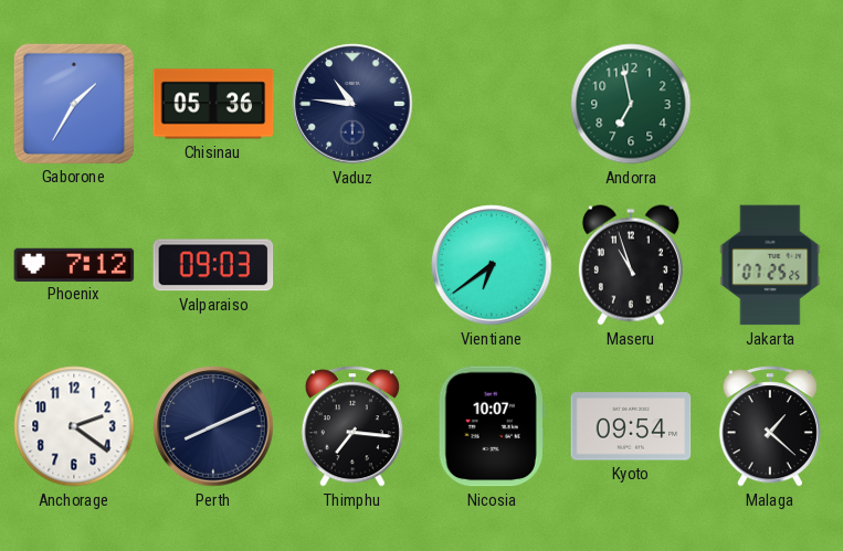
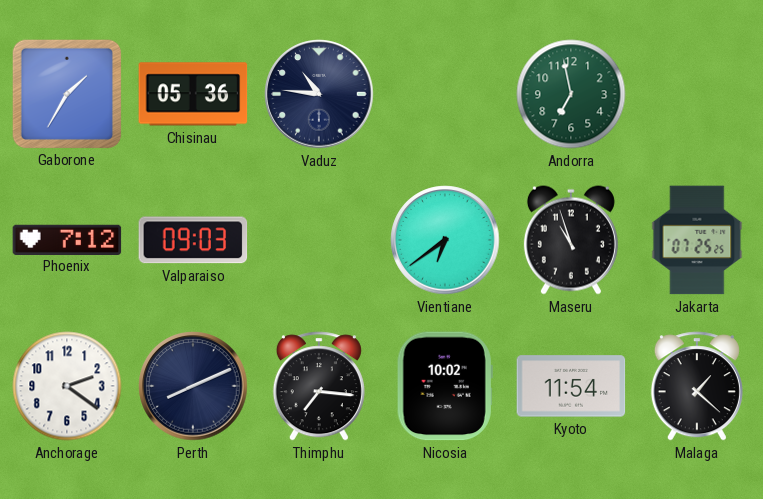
Nicosia: 10:07 -> 10:02 (445, 386)
Kyoto: 09:54 -> 11:54 (571, 386)
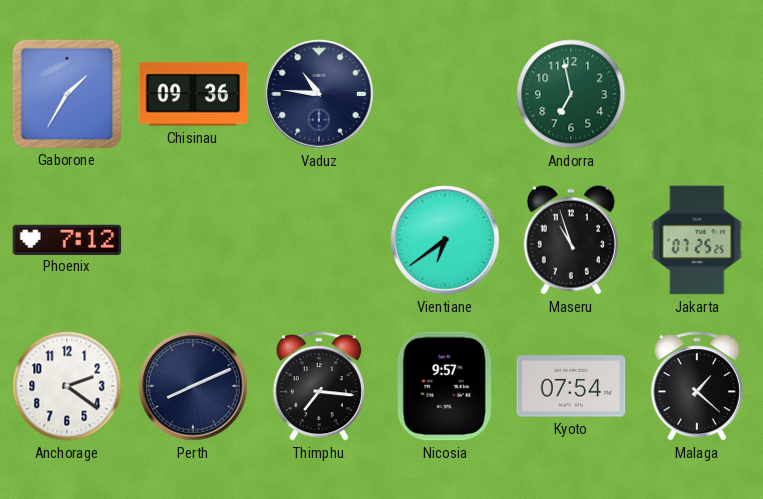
Chisinau: 05:36 -> 09:36 (193, 94)
Valparaiso: 09:03 -> none (193, 240)
Nicosia: 10:02 -> 9:57 (445, 386)
Kyoto: 11:54 -> 07:54 (571, 386)
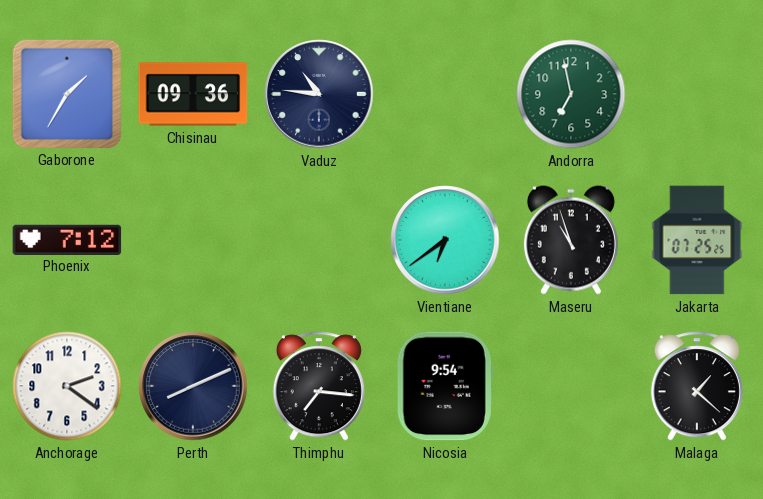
Nicosia: 9:57 -> 9:54 (445, 386)
Kyoto: 07:54 -> none (571, 386)
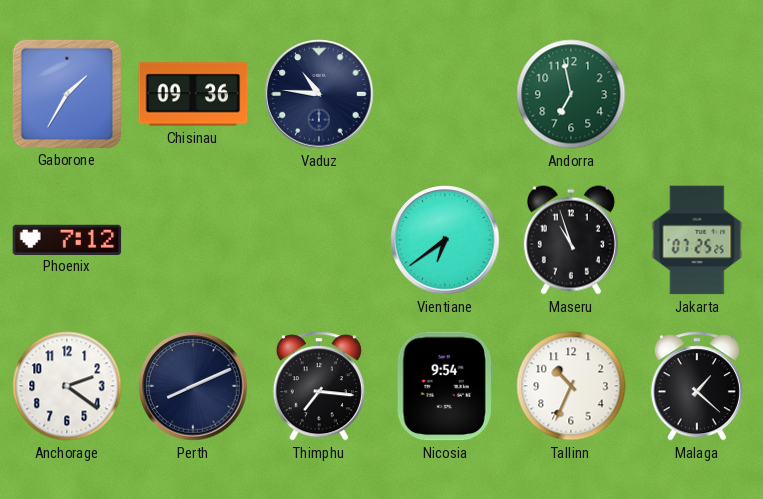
Tallinn: none -> 10:34 (571, 386)
